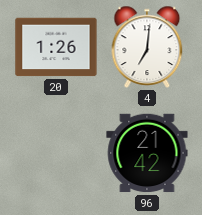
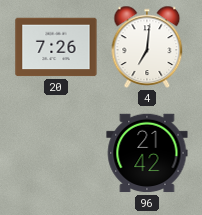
20: 1:26 -> 7:26 (56, 47)
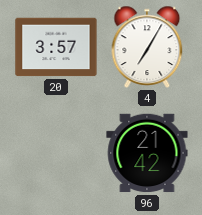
20: 7:26 -> 3:57 (56, 47)
4: 7:01 -> 7:05 (147, 47)
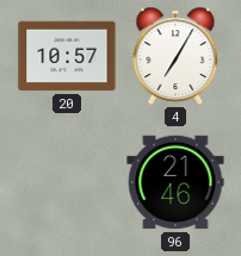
20: 3:57 -> 10:57 (67, 56)
96: 21:42 -> 21:46 (175, 182)
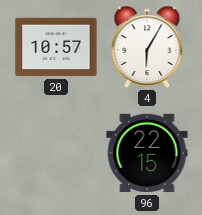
4: 7:05 -> 6:05 (147, 47)
96: 21:46 -> 22:15 (147, 153)
